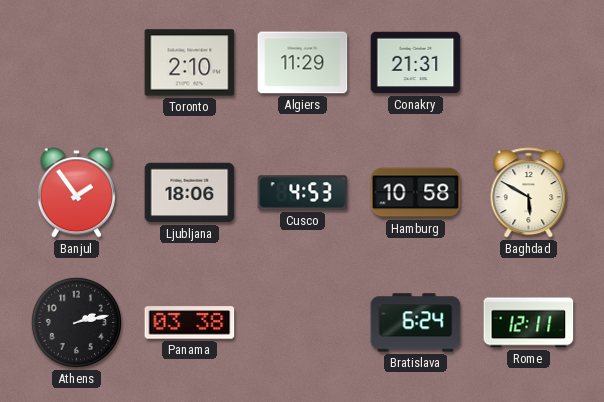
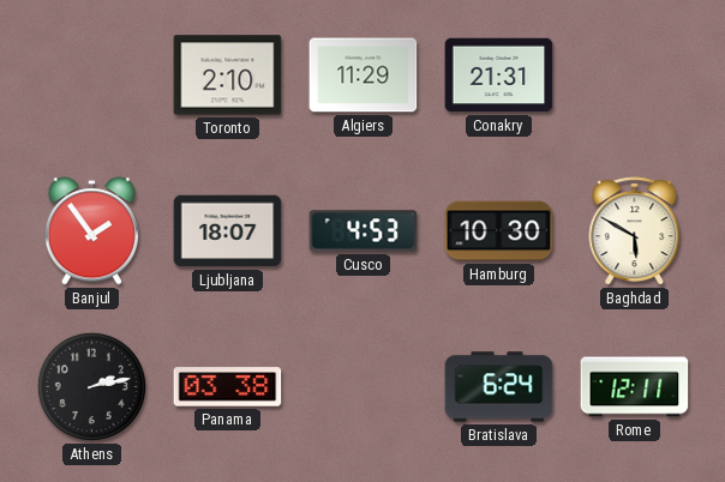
Ljubljana: 18:06 -> 18:07 (228, 231)
Hamburg: 10:58 -> 10:30 (499, 231)
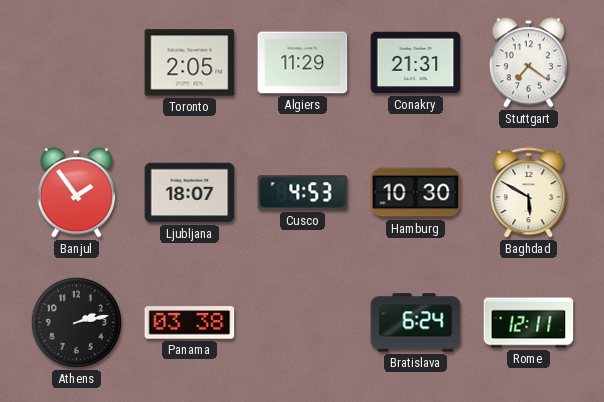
Toronto: 2:10 -> 2:05 (190, 63)
Stuttgart: none -> 7:21 (528, 63)
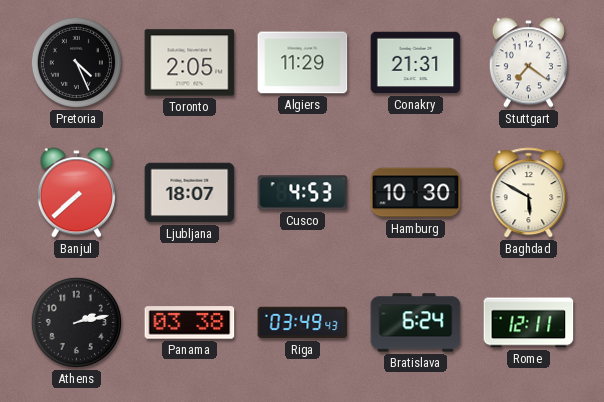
Pretoria: none -> 4:26 (76, 62)
Banjul: 1:54 -> 7:38 (76, 193)
Riga: none -> 03:49 (303, 323)
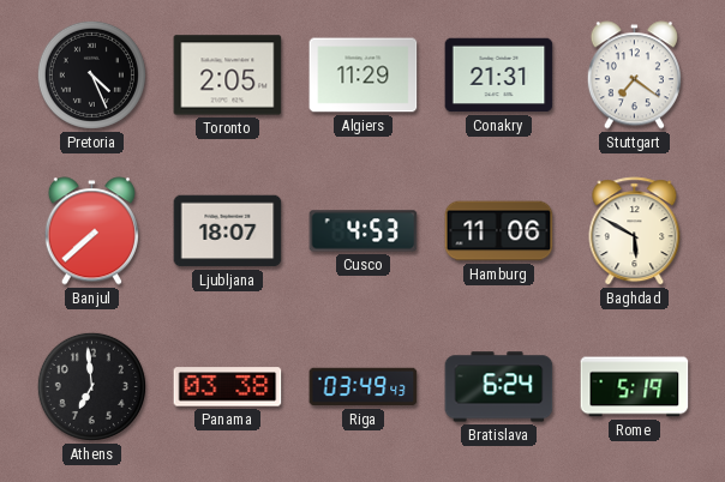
Hamburg: 10:30 -> 11:06 (499, 231)
Athens: 2:13 -> 6:59 (91, 386)
Rome: 12:11 -> 5:19 (635, 387)
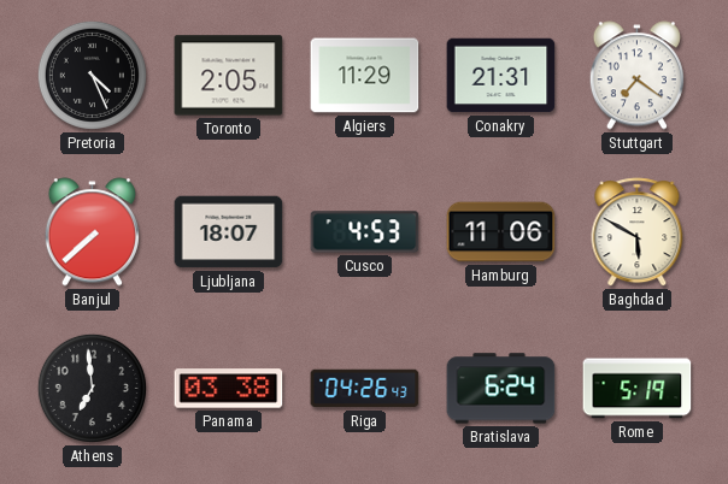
Riga: 03:49 -> 04:26 (365, 389)
